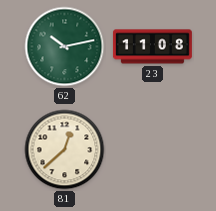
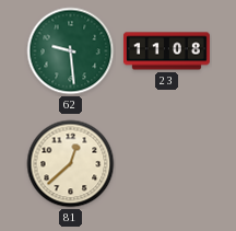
62: 10:13 -> 9:29 (71, 51)
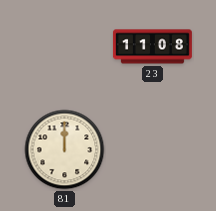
62: 9:29 -> none (71, 51)
81: 12:38 -> 12:00 (65, 150)
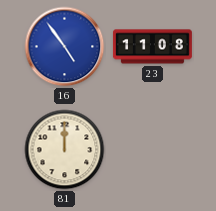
16: none -> 4:54 (65, 47)
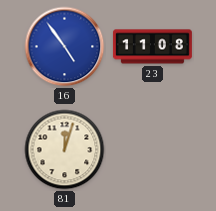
81: 12:00 -> 12:03 (65, 150)
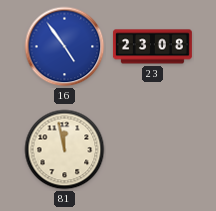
23: 11:08 -> 23:08 (152, 47)
81: 12:03 -> 11:58 (65, 150)
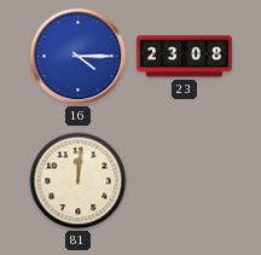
16: 4:54 -> 4:15 (79, 57)
81: 11:58 -> 12:01 (79, 181)
